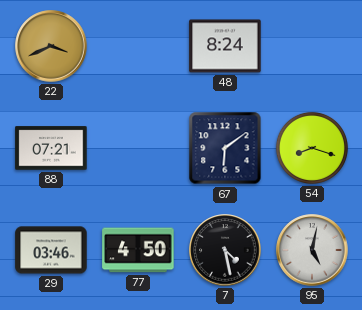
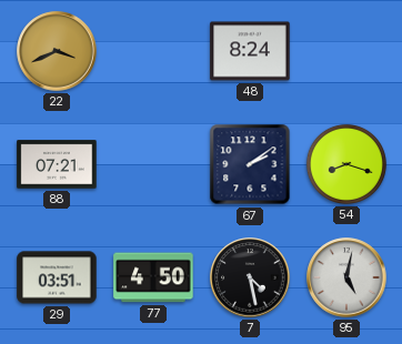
67: 6:09 -> 2:09 (250, 164)
29: 03:46 -> 03:51 (57, 277)
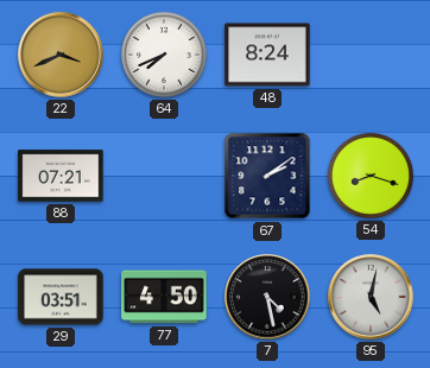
64: none -> 7:41 (164, 55)
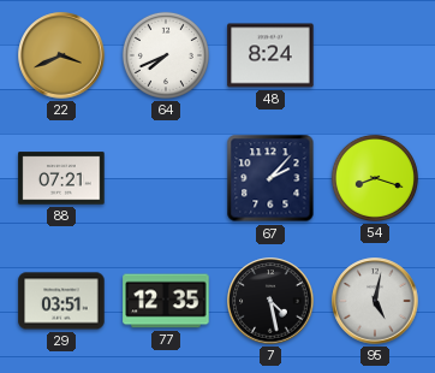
67: 2:09 -> 2:07 (270, 178)
77: 4:50 -> 12:35 (166, 301)
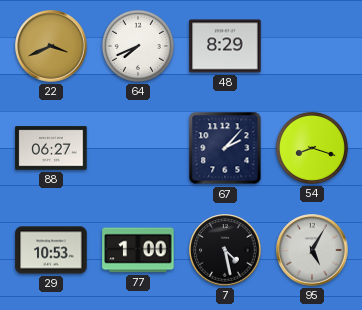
48: 8:24 -> 8:29 (225, 46)
88: 07:21 -> 06:27 (51, 148)
29: 03:51 -> 10:53 (51, 250)
77: 12:35 -> 1:00 (138, 250)
95: 5:02 -> 5:05 (312, 250)
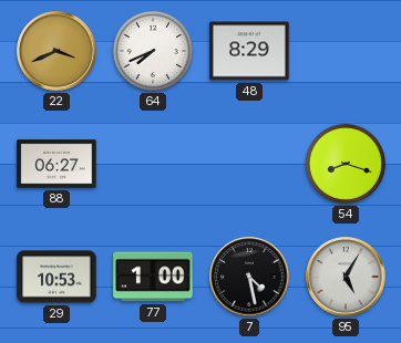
67: 2:07 -> none (225, 148)
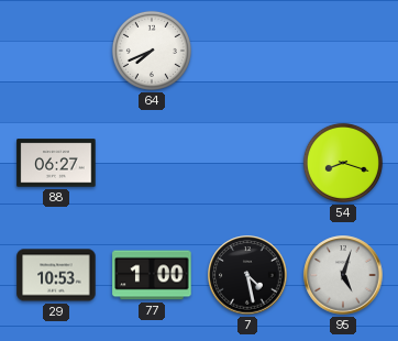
22: 3:41 -> none (56, 51)
48: 8:29 -> none (249, 51)
95: 5:05 -> 5:03 (343, 275)
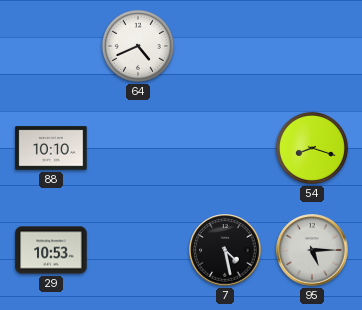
64: 7:41 -> 4:41 (138, 46)
88: 06:27 -> 10:10 (51, 148)
77: 1:00 -> none (152, 275)
95: 5:03 -> 5:15 (312, 250)
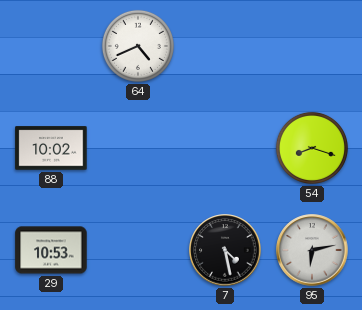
88: 10:10 -> 10:02 (51, 148)
95: 5:15 -> 6:13 (312, 250)
